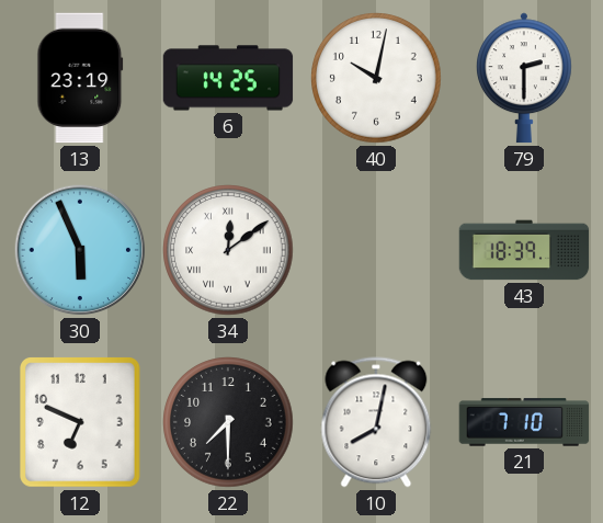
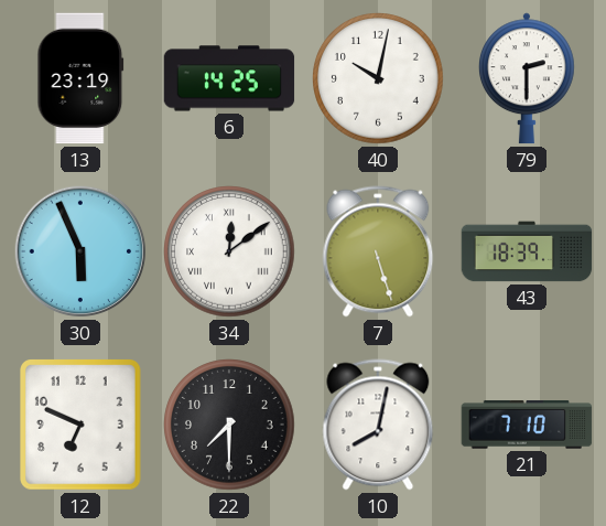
7: none -> 5:27 (378, 251)
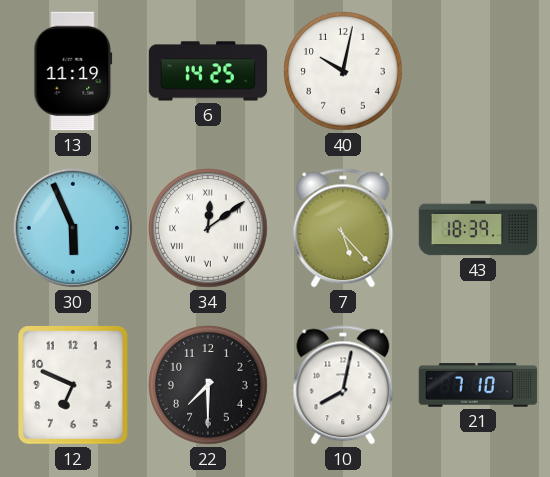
13: 23:19 -> 11:19 (73, 71)
79: 2:30 -> none (528, 78)
7: 5:27 -> 5:23 (343, 228)
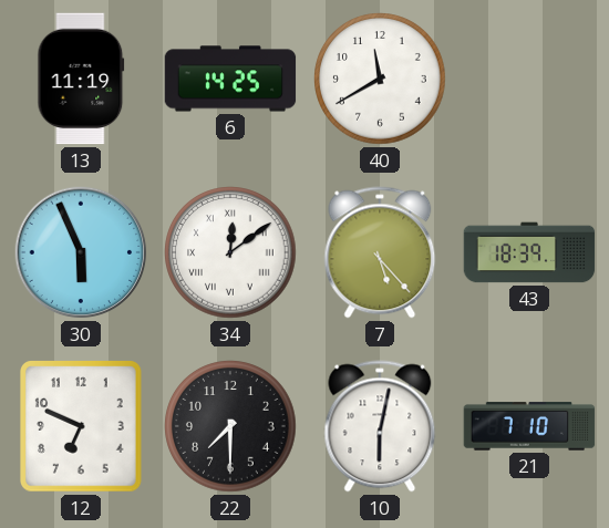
40: 10:02 -> 11:40 (380, 79)
10: 8:02 -> 6:02 (380, 426)
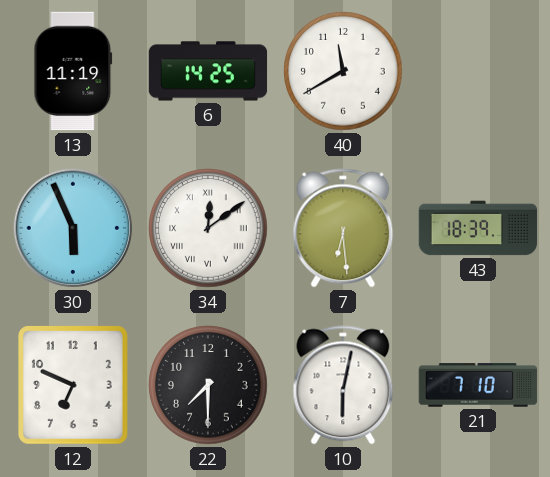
7: 5:23 -> 6:29 (343, 228)
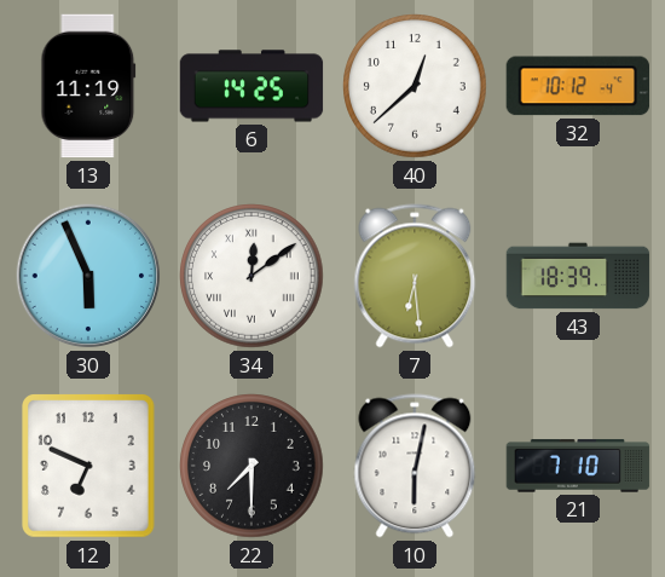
40: 11:40 -> 12:38 (415, 86)
32: none -> 10:12 (577, 86)
